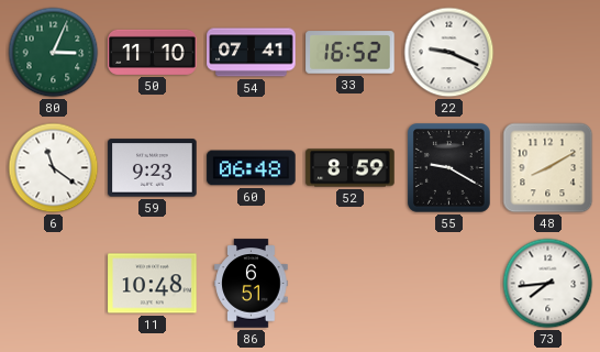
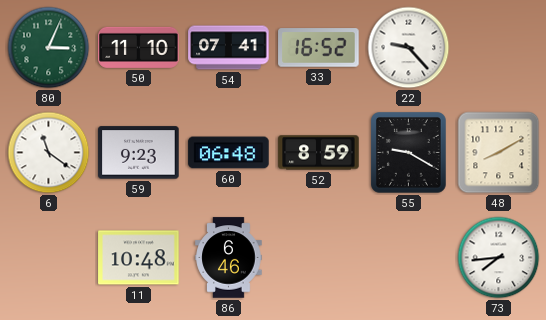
22: 9:19 -> 9:23 (409, 48)
86: 6:51 -> 6:46 (229, 258)
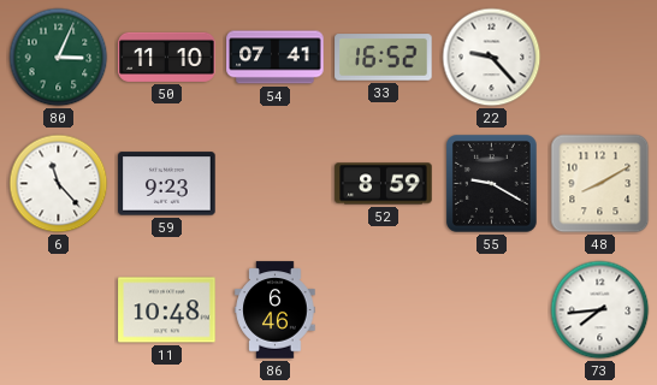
6: 11:21 -> 11:23 (59, 184)
60: 06:48 -> none (229, 153)
